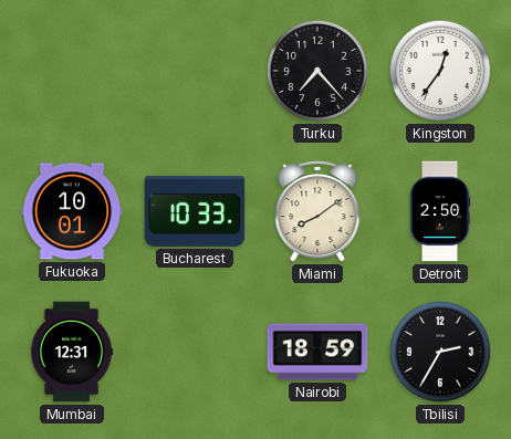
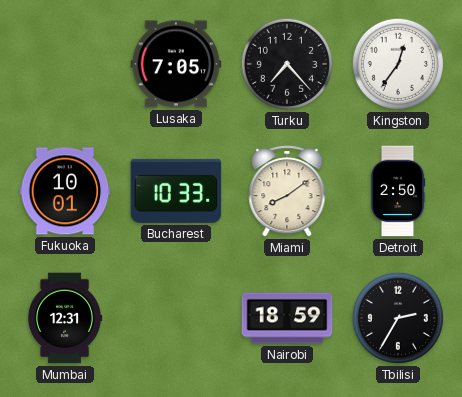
Lusaka: none -> 7:05 (176, 64)
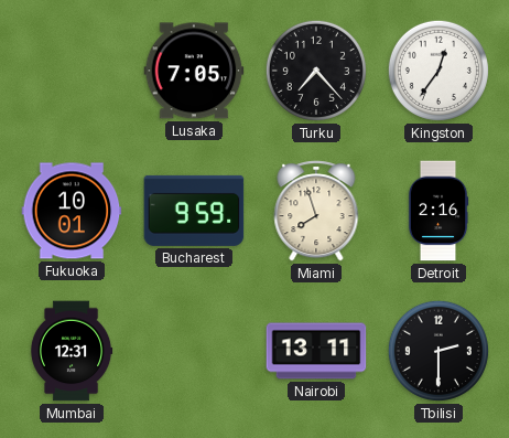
Bucharest: 10:33 -> 9:59 (194, 211)
Miami: 8:09 -> 7:57 (316, 211)
Detroit: 2:50 -> 2:16 (438, 211)
Nairobi: 18:59 -> 13:11 (316, 351)
Tbilisi: 2:35 -> 2:30 (438, 351)
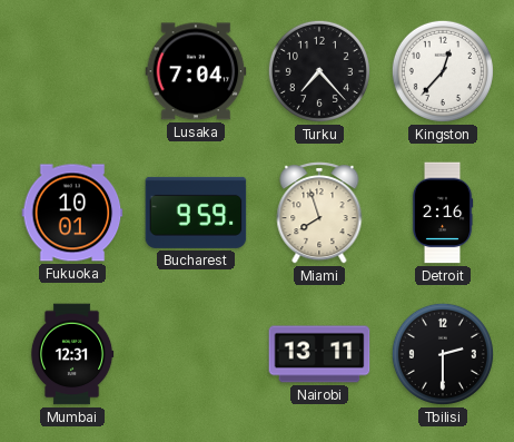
Lusaka: 7:05 -> 7:04 (196, 71)
Kingston: 12:36 -> 12:37 (443, 71)
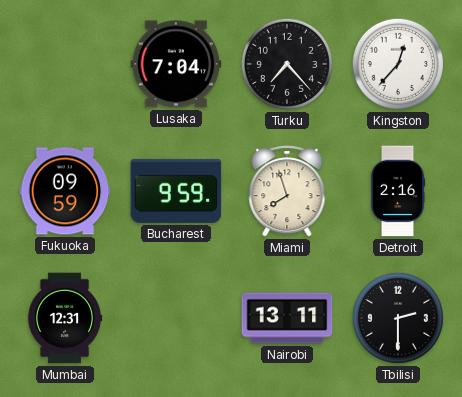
Fukuoka: 10:01 -> 09:59 (65, 191)
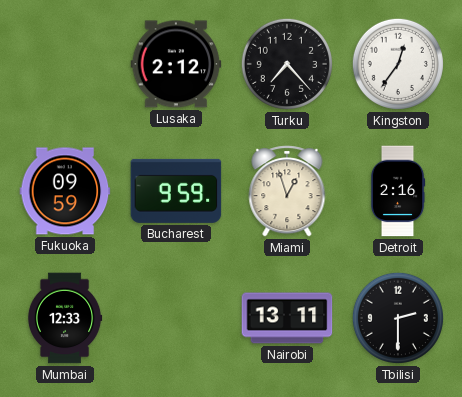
Lusaka: 7:04 -> 2:12 (176, 64)
Kingston: 12:37 -> 12:36 (398, 64)
Miami: 7:57 -> 12:57 (287, 191)
Mumbai: 12:31 -> 12:33 (65, 318)
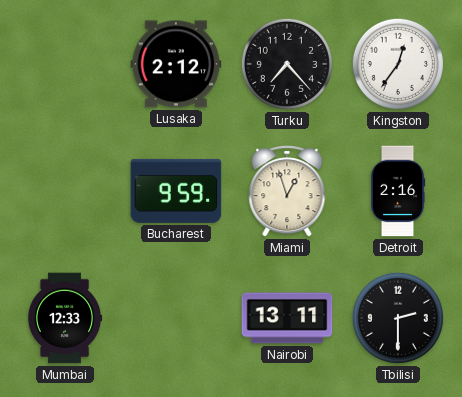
Fukuoka: 09:59 -> none (65, 191)
